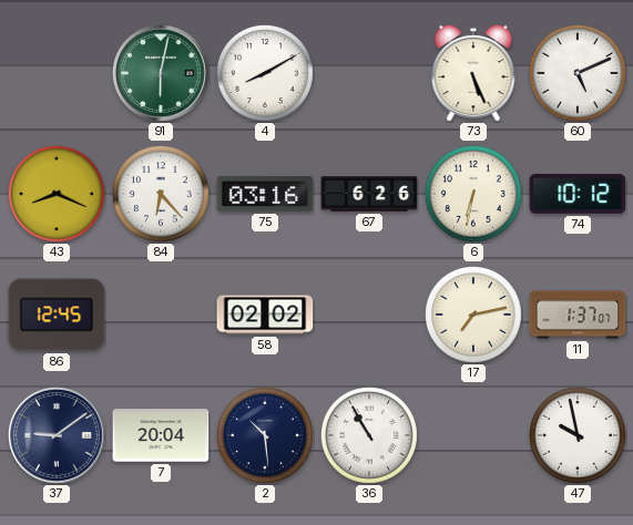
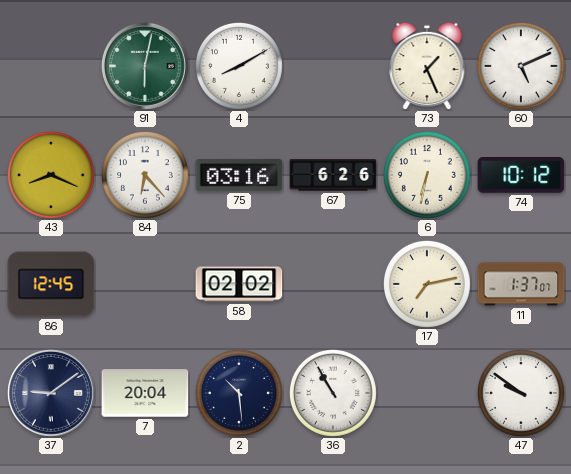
73: 5:26 -> 1:26 (427, 66)
47: 9:58 -> 9:51 (521, 393)
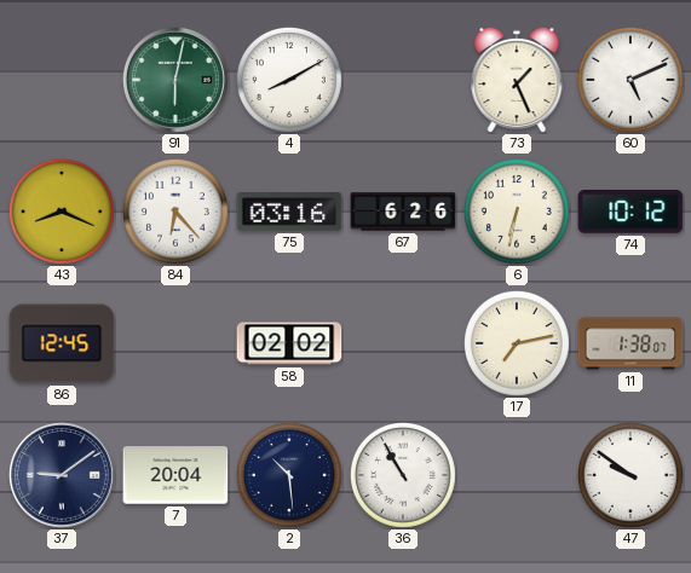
11: 1:37 -> 1:38 (630, 343)
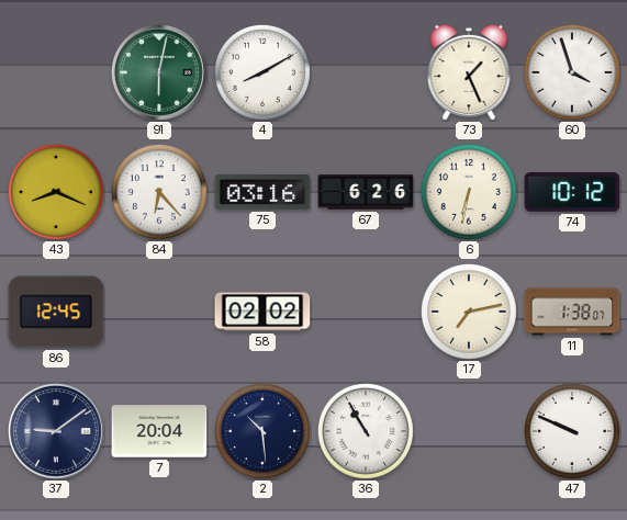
60: 5:11 -> 3:57 (572, 72)
47: 9:51 -> 9:49 (572, 431)
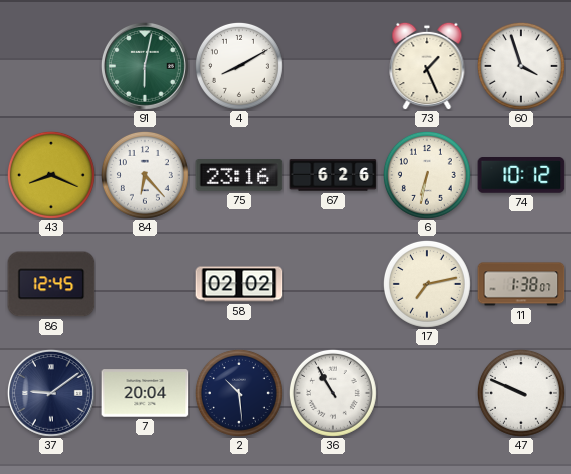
75: 03:16 -> 23:16 (239, 176)
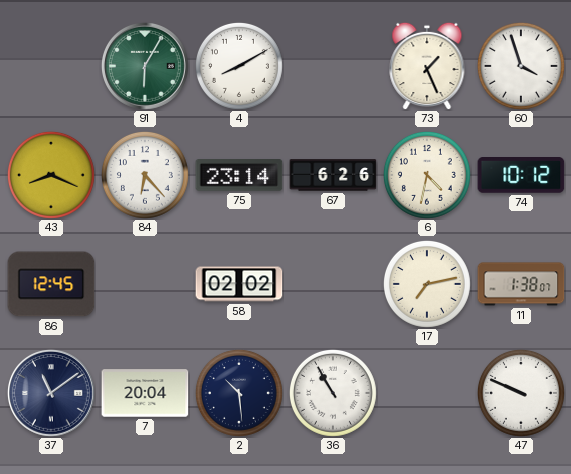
91: 6:02 -> 6:05 (145, 66)
75: 23:16 -> 23:14 (239, 176)
6: 6:32 -> 4:32 (427, 175)
37: 9:09 -> 11:09 (51, 393)
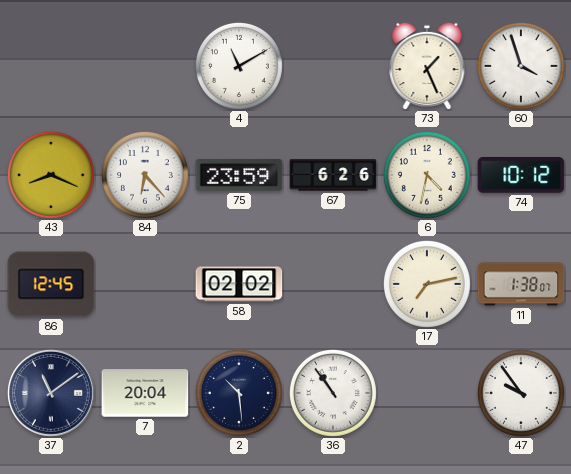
91: 6:05 -> none (145, 66)
4: 8:10 -> 11:10 (239, 66)
75: 23:14 -> 23:59 (239, 176)
36: 10:55 -> 10:54 (333, 393)
47: 9:49 -> 9:54 (521, 393)
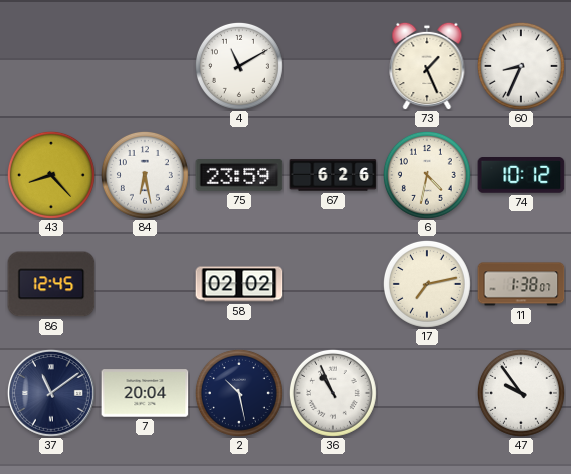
60: 3:57 -> 8:34 (521, 66)
43: 8:19 -> 8:23 (51, 175)
84: 6:23 -> 6:28 (145, 175)
2: 10:29 -> 10:28 (239, 393)
36: 10:54 -> 10:56 (333, 393)
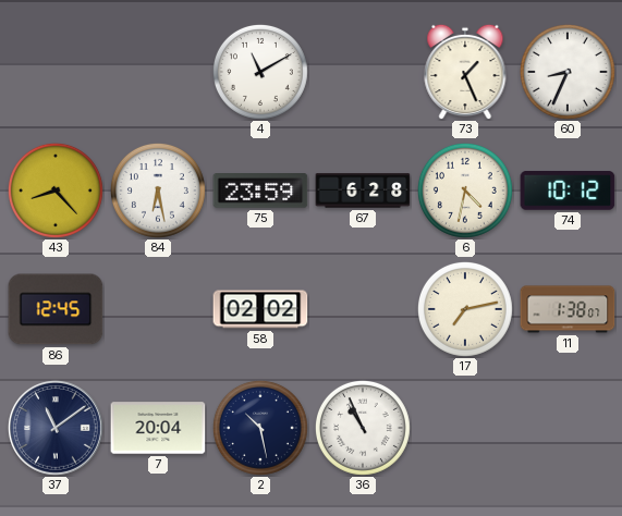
67: 6:26 -> 6:28 (363, 191)
47: 9:54 -> none (521, 393)
